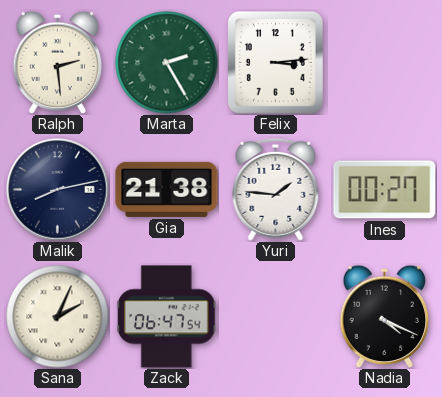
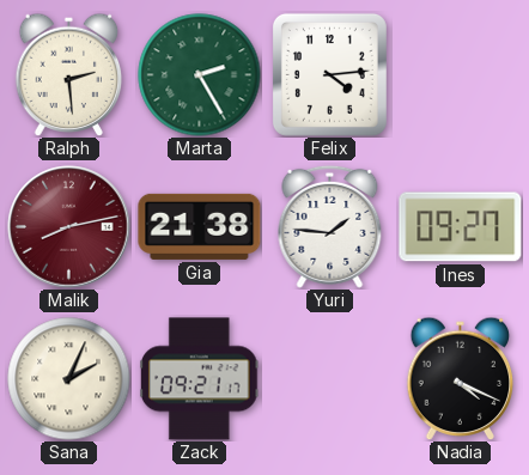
Felix: 3:14 -> 4:14 (329, 74)
Malik dial: navy -> burgundy (69, 227)
Ines: 00:27 -> 09:27 (461, 227)
Zack: 06:47 -> 09:21 (199, 379)
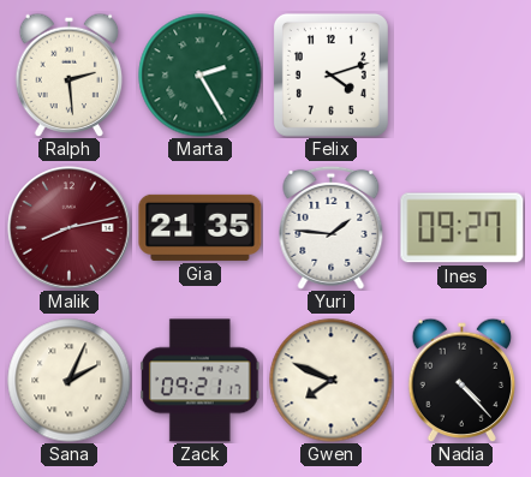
Felix: 4:14 -> 4:12 (330, 74)
Gia: 21:38 -> 21:35 (201, 227)
Gwen: none -> 7:49 (332, 381)
Nadia: 4:19 -> 4:23 (463, 380)
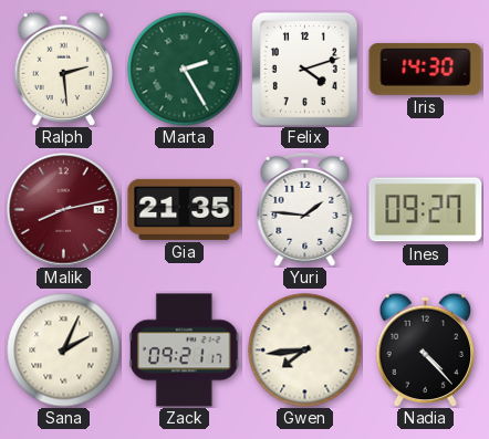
Iris: none -> 14:30 (426, 70)
Gwen: 7:49 -> 7:44 (305, 351)
